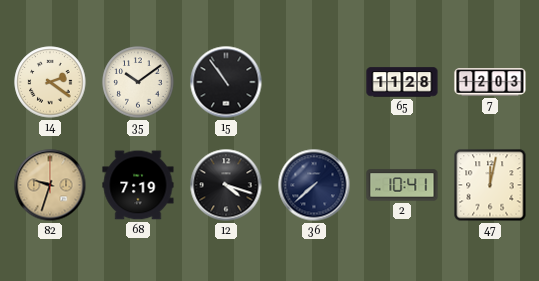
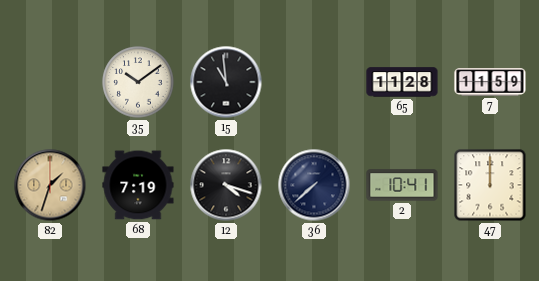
14: 2:21 -> none (50, 82)
15: 10:54 -> 10:59 (226, 82)
7: 12:03 -> 11:59 (490, 82)
82: 9:33 -> 1:33 (50, 185)
47: 12:02 -> 12:00 (490, 185)
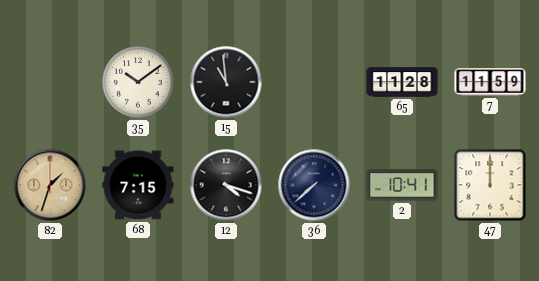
68: 7:19 -> 7:15 (138, 185)
